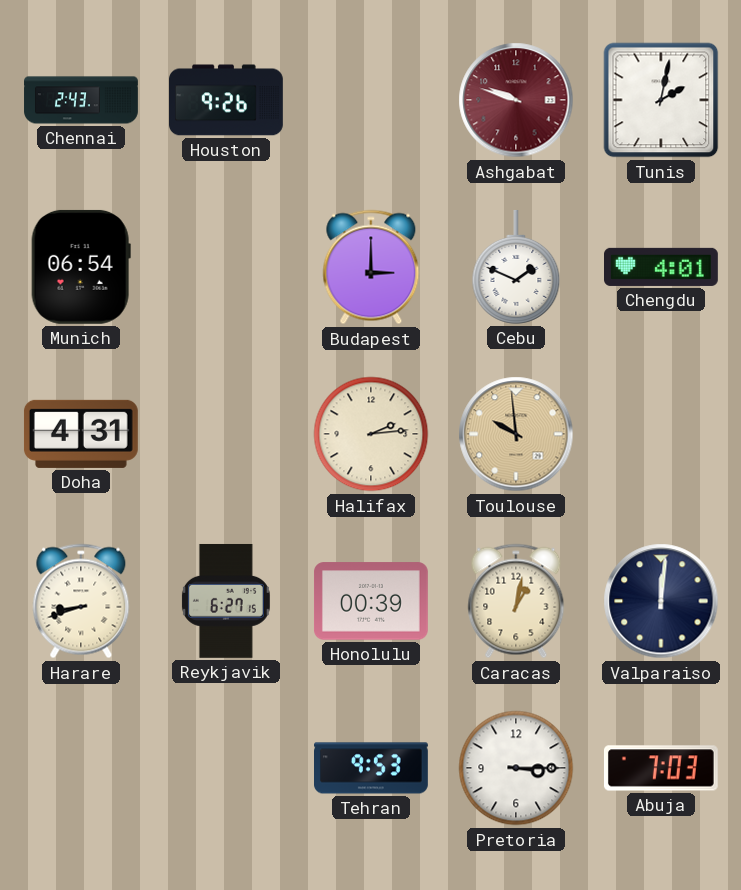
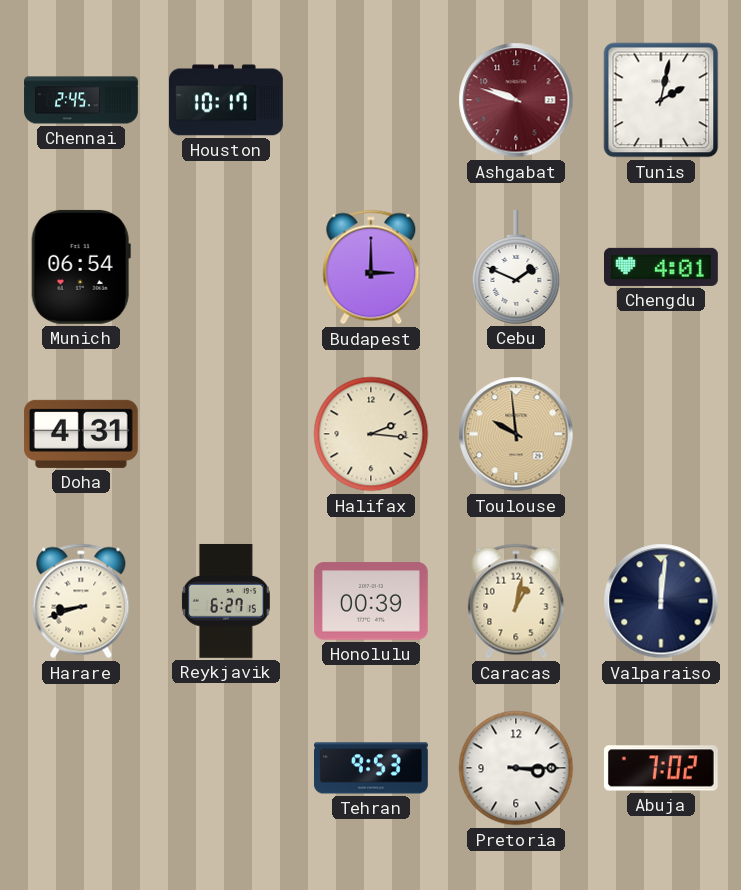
Chennai: 2:43 -> 2:45 (81, 100)
Houston: 9:26 -> 10:17 (227, 100)
Halifax: 2:14 -> 2:16 (371, 434)
Abuja: 7:03 -> 7:02 (661, 768)
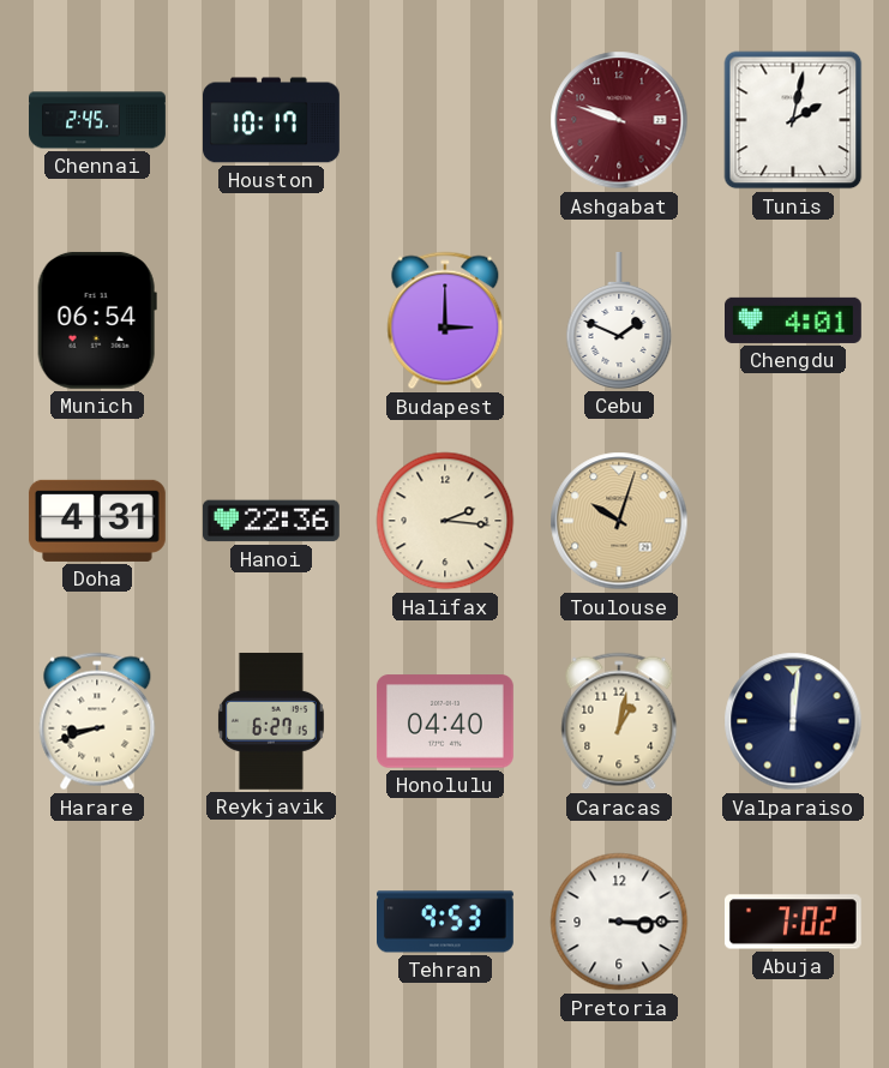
Hanoi: none -> 22:36 (271, 521)
Toulouse: 9:59 -> 10:03 (619, 521)
Honolulu: 00:39 -> 04:40 (445, 721)
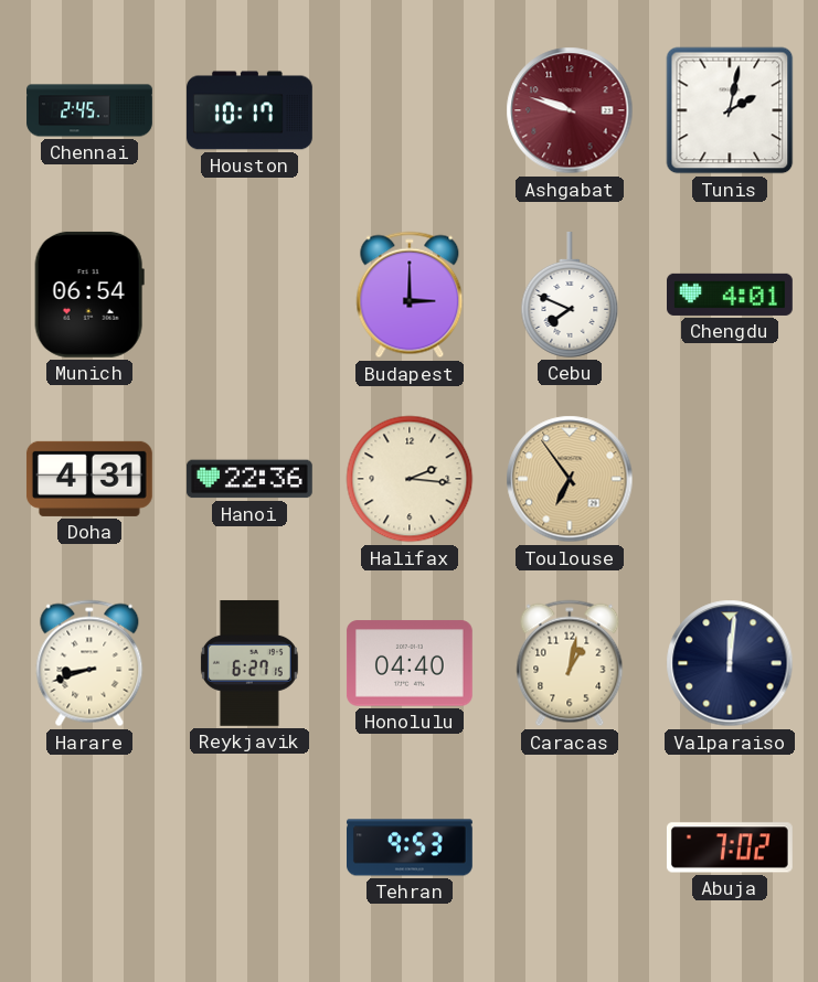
Cebu: 1:49 -> 7:49 (570, 295)
Toulouse: 10:03 -> 6:54 (570, 479)
Pretoria: 3:15 -> none (619, 922)
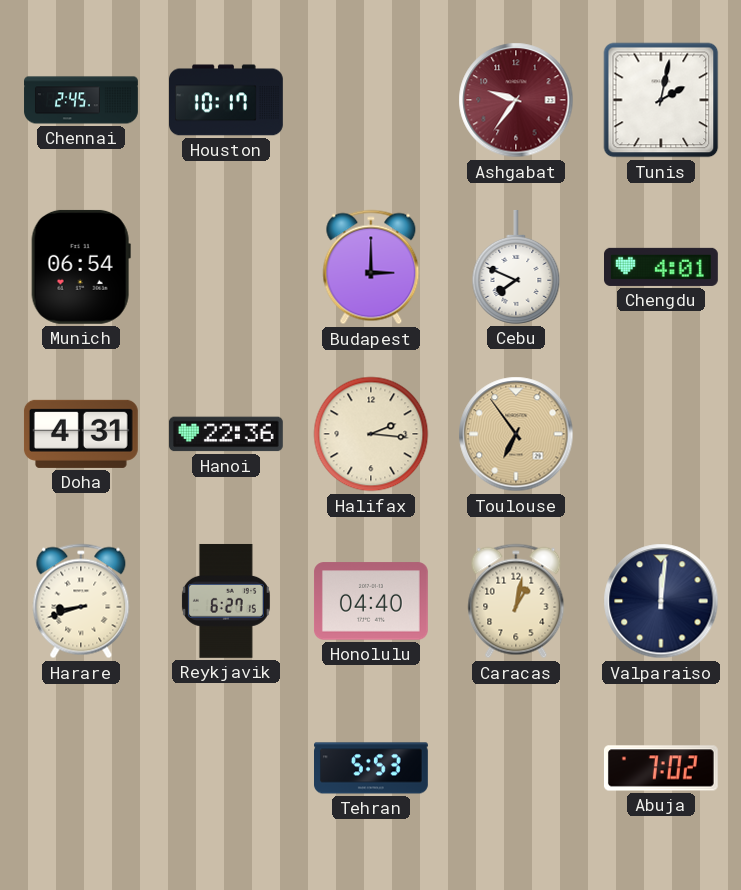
Ashgabat: 9:48 -> 9:36 (516, 100)
Tehran: 9:53 -> 5:53 (372, 768)
